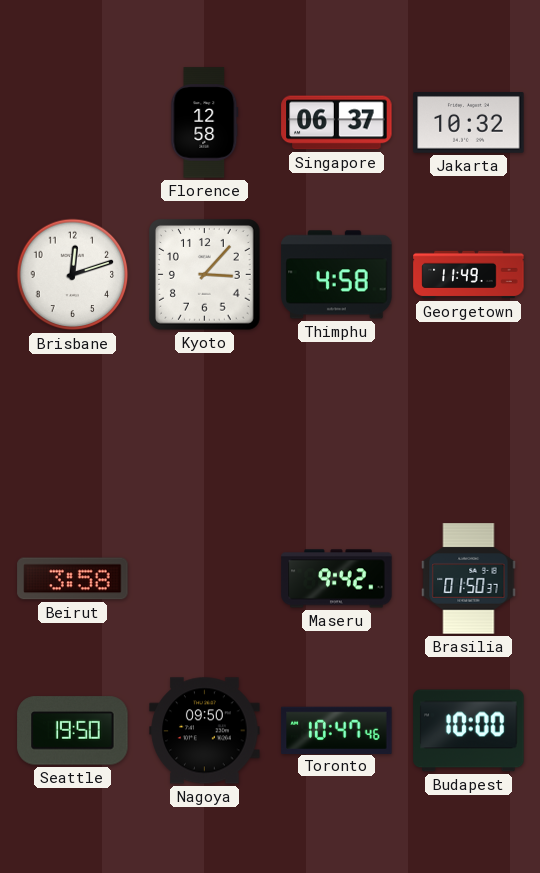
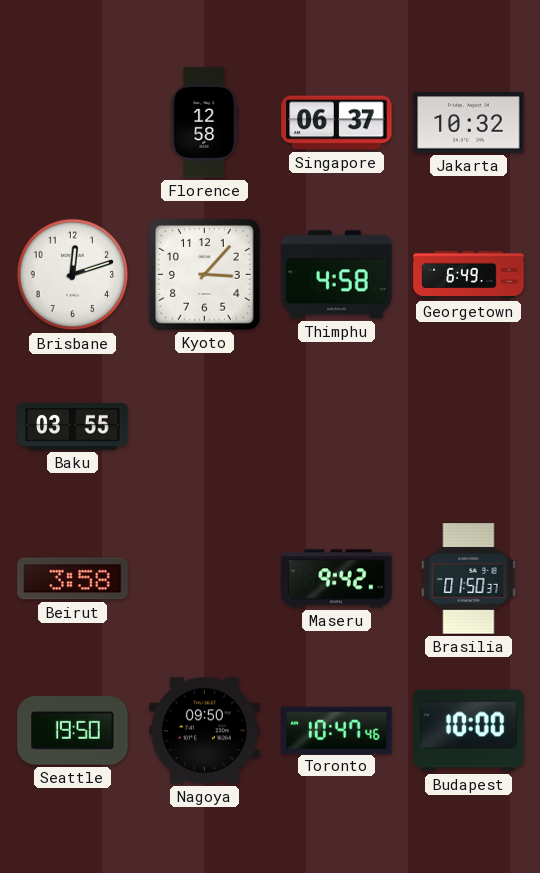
Georgetown: 11:49 -> 6:49 (469, 275)
Baku: none -> 03:55 (73, 427)
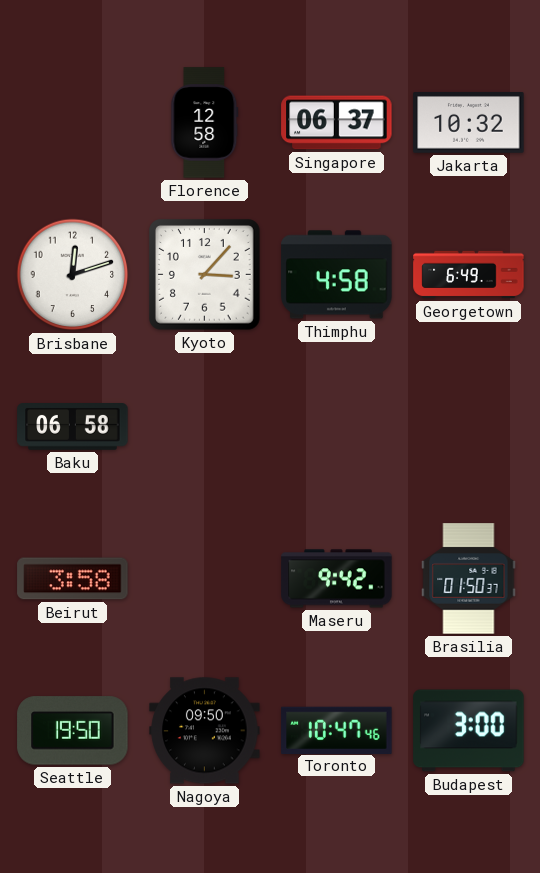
Baku: 03:55 -> 06:58 (73, 427)
Budapest: 10:00 -> 3:00 (469, 731)
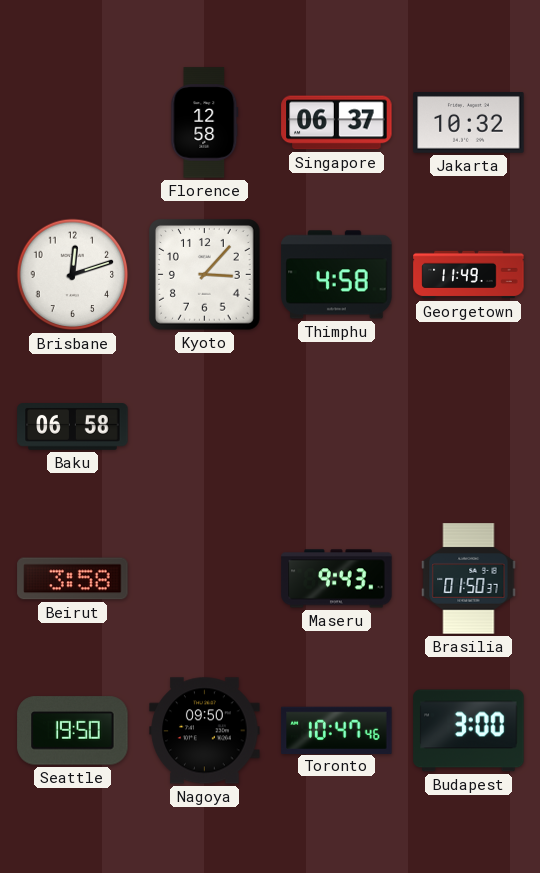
Georgetown: 6:49 -> 11:49 (469, 275)
Maseru: 9:42 -> 9:43 (337, 579)
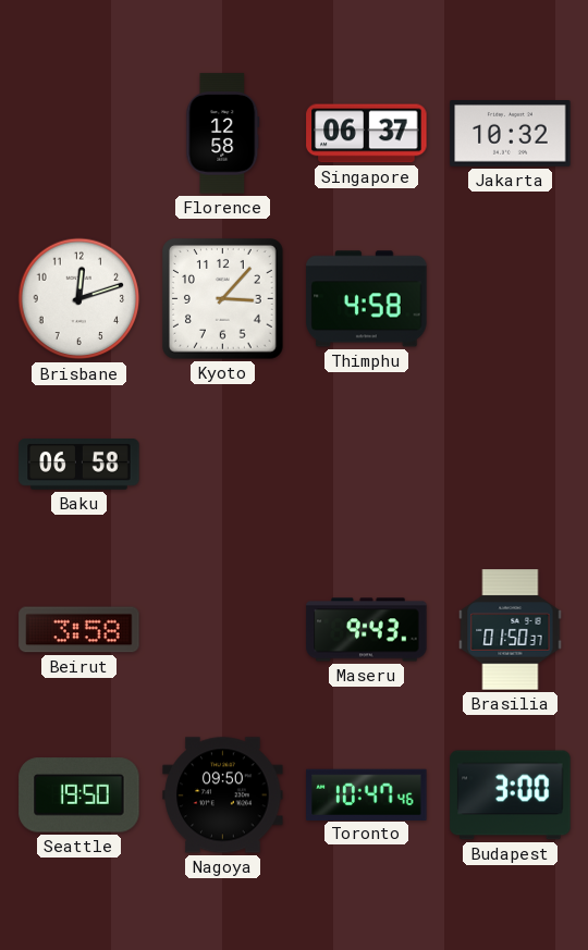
Georgetown: 11:49 -> none (469, 275)
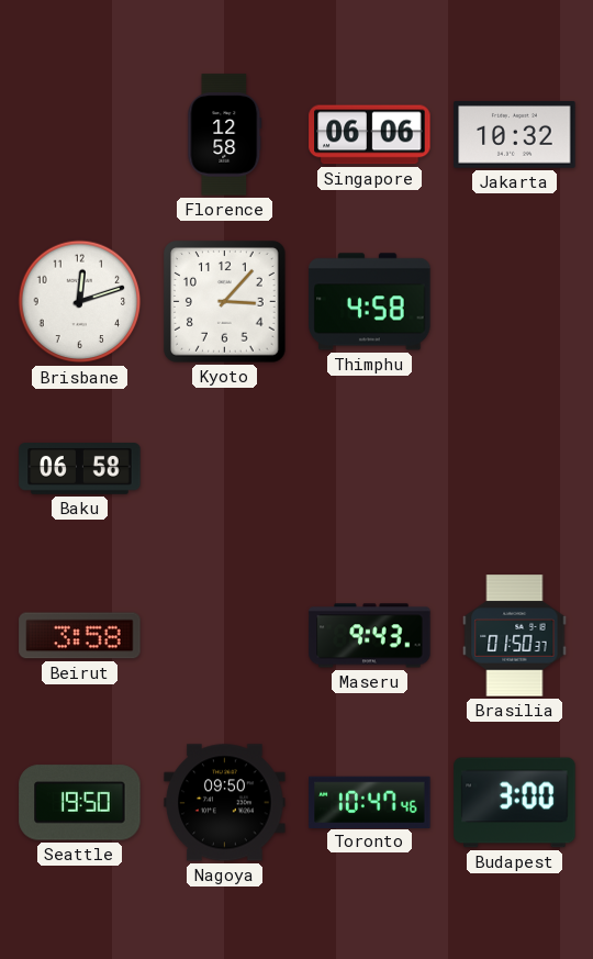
Singapore: 06:37 -> 06:06 (370, 135)
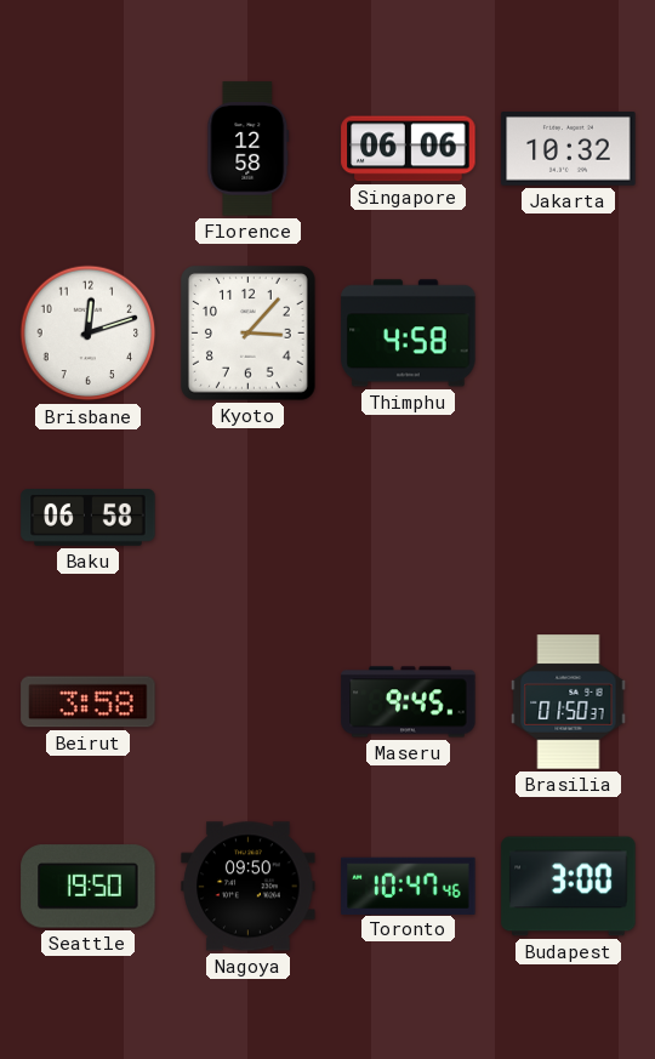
Maseru: 9:43 -> 9:45 (409, 702)
